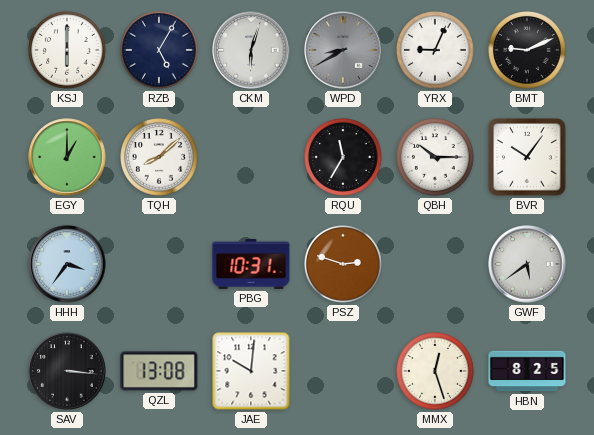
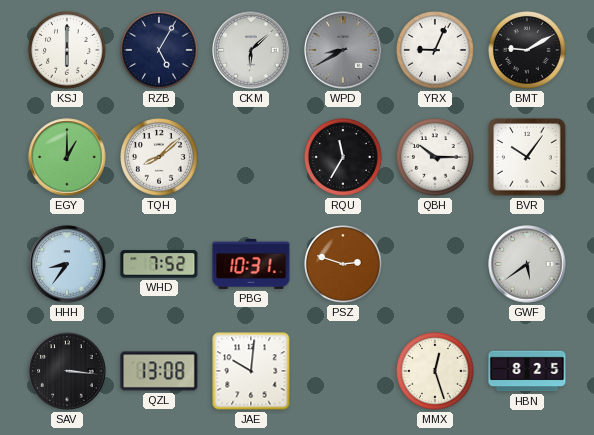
CKM: 6:03 -> 6:08 (251, 50)
BMT: 9:11 -> 9:10 (528, 51)
HHH: 3:36 -> 8:36 (67, 264)
WHD: none -> 7:52 (159, 264)
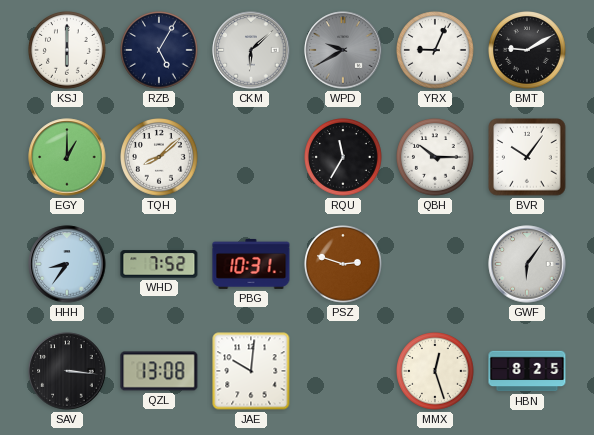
WPD: 8:40 -> 9:40 (343, 50)
GWF: 5:39 -> 6:06 (527, 264)
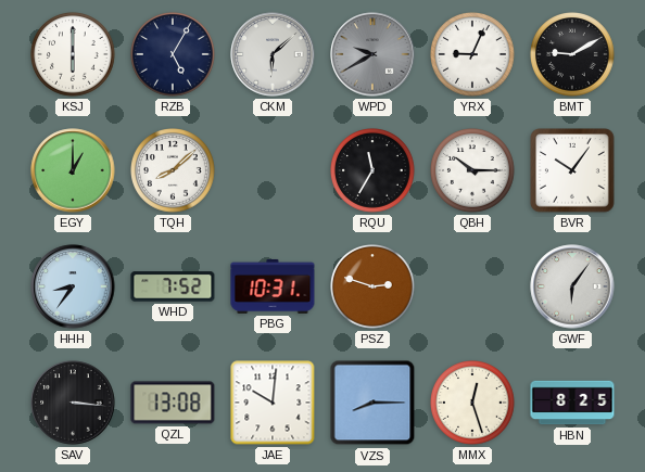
VZS: none -> 8:15 (372, 403)
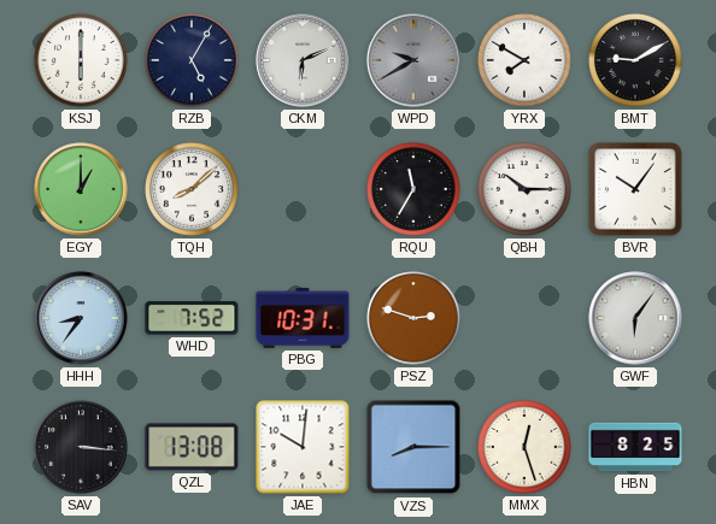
CKM: 6:08 -> 6:11 (303, 60)
YRX: 9:04 -> 7:50 (526, 61)
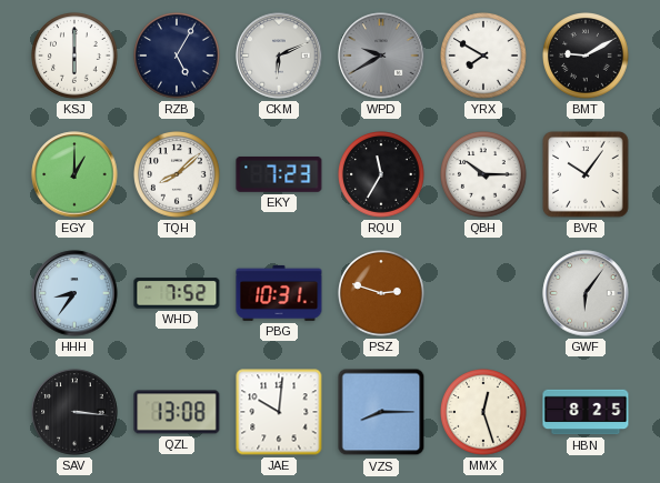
EKY: none -> 7:23 (279, 174)
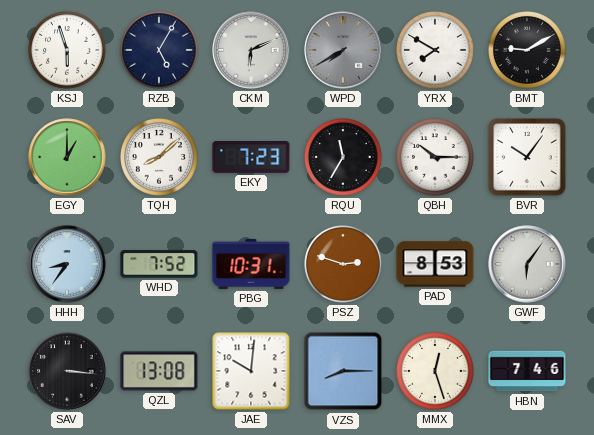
KSJ: 6:00 -> 5:57 (68, 51)
WPD: 9:40 -> 7:40 (343, 50)
PAD: none -> 8:53 (435, 264)
HBN: 8:25 -> 7:46 (527, 371)
